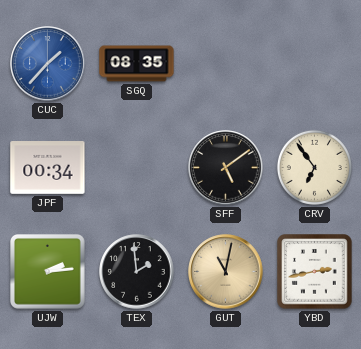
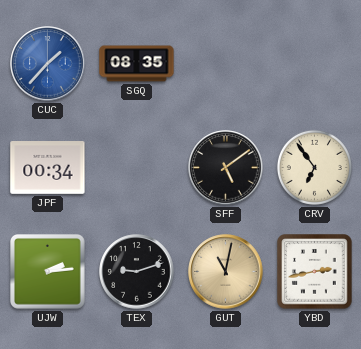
TEX: 1:59 -> 9:12 (137, 272)
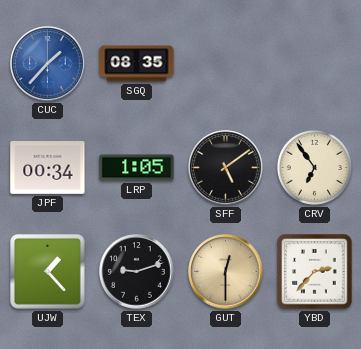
LRP: none -> 1:05 (137, 168)
UJW: 2:14 -> 1:23 (48, 272)
GUT: 11:02 -> 12:30 (226, 272)
YBD: 2:43 -> 2:37 (315, 272)
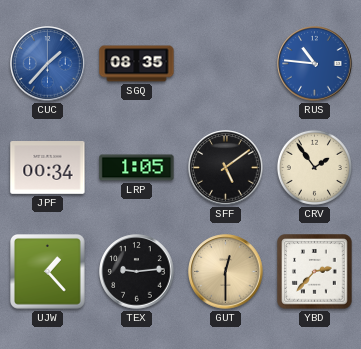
RUS: none -> 10:46 (315, 64)
CRV: 6:54 -> 1:54 (314, 167)
TEX: 9:12 -> 9:14 (137, 272)
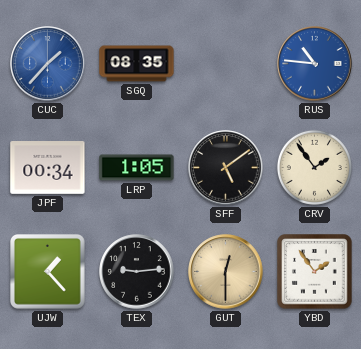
YBD: 2:37 -> 1:54 (315, 272)
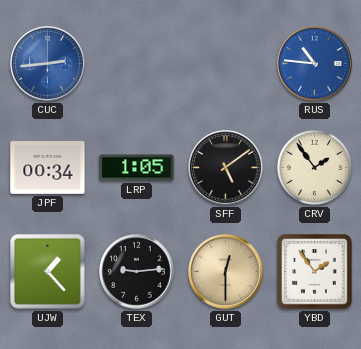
CUC: 1:37 -> 2:44 (48, 64)
SGQ: 08:35 -> none (137, 64)
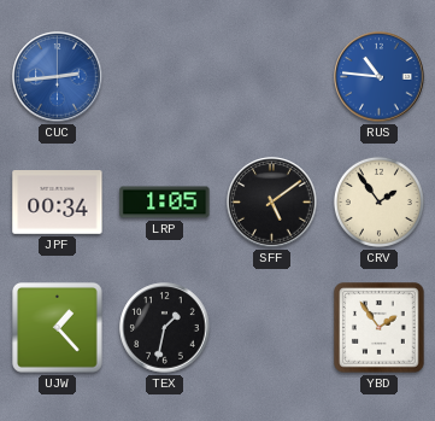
TEX: 9:14 -> 1:32 (165, 328)
GUT: 12:30 -> none (226, 272)
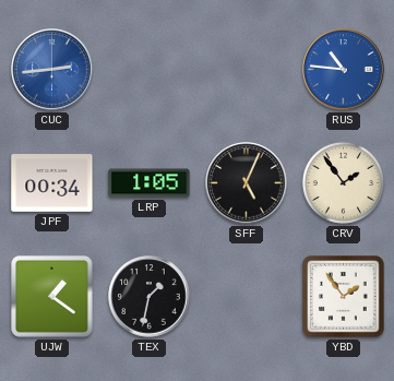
SFF: 5:09 -> 5:04 (247, 183)
UJW: 1:23 -> 1:21 (52, 297)
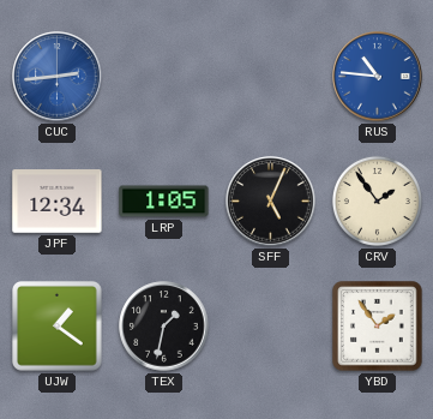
JPF: 00:34 -> 12:34 (58, 202)
